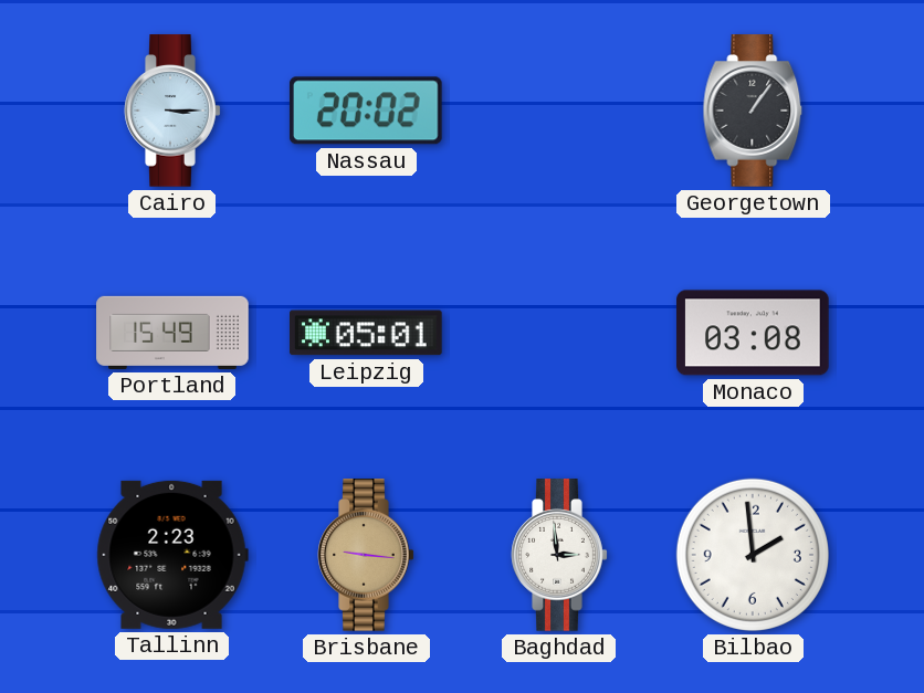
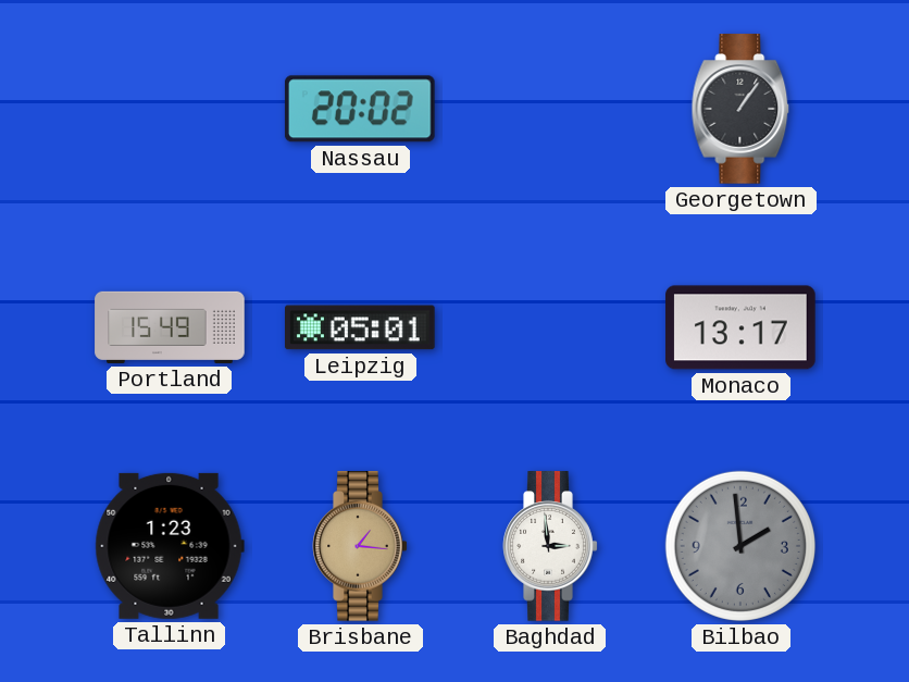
Cairo: 3:15 -> none (172, 111)
Monaco: 03:08 -> 13:17 (740, 327)
Tallinn: 2:23 -> 1:23 (170, 546)
Brisbane: 9:16 -> 1:16 (360, 546)
Bilbao dial: white -> grey (740, 546)
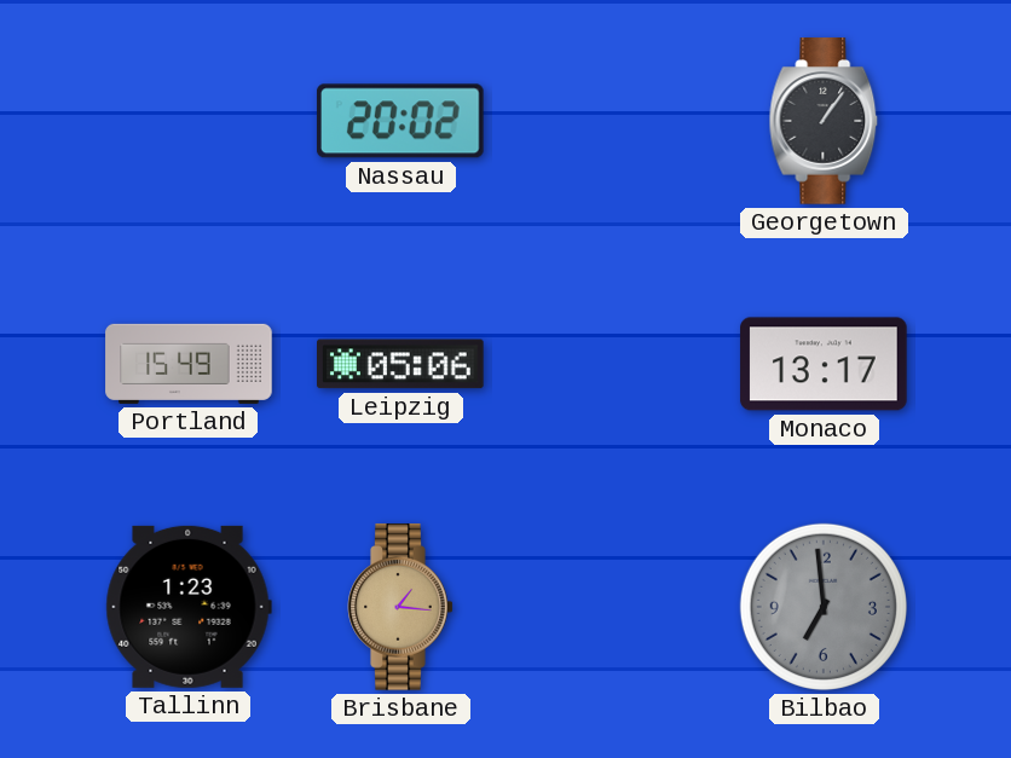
Leipzig: 05:01 -> 05:06 (401, 364)
Baghdad: 2:59 -> none (550, 546)
Bilbao: 1:59 -> 6:59 (824, 607)
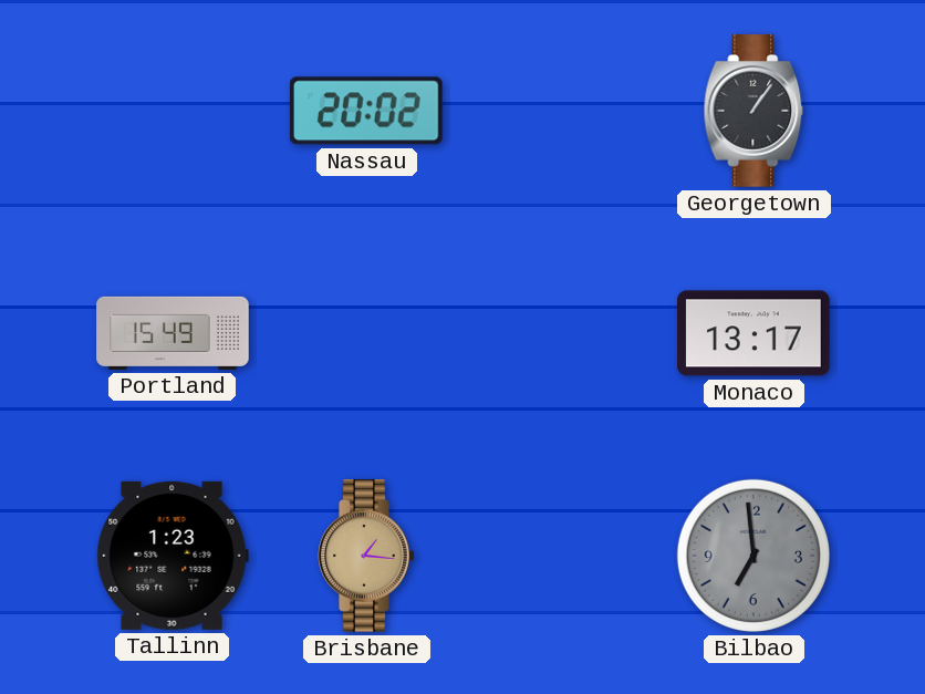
Leipzig: 05:06 -> none (401, 364)
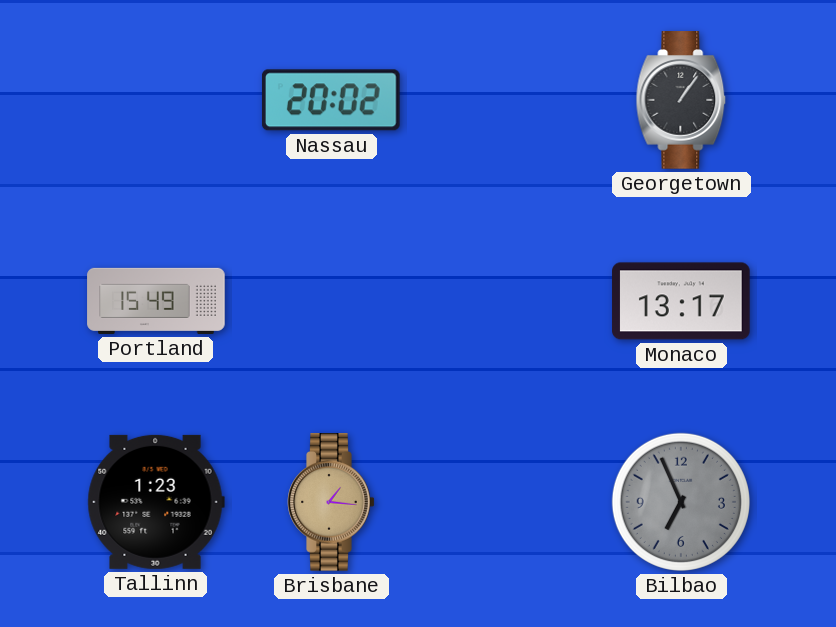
Bilbao: 6:59 -> 6:56 (681, 502)
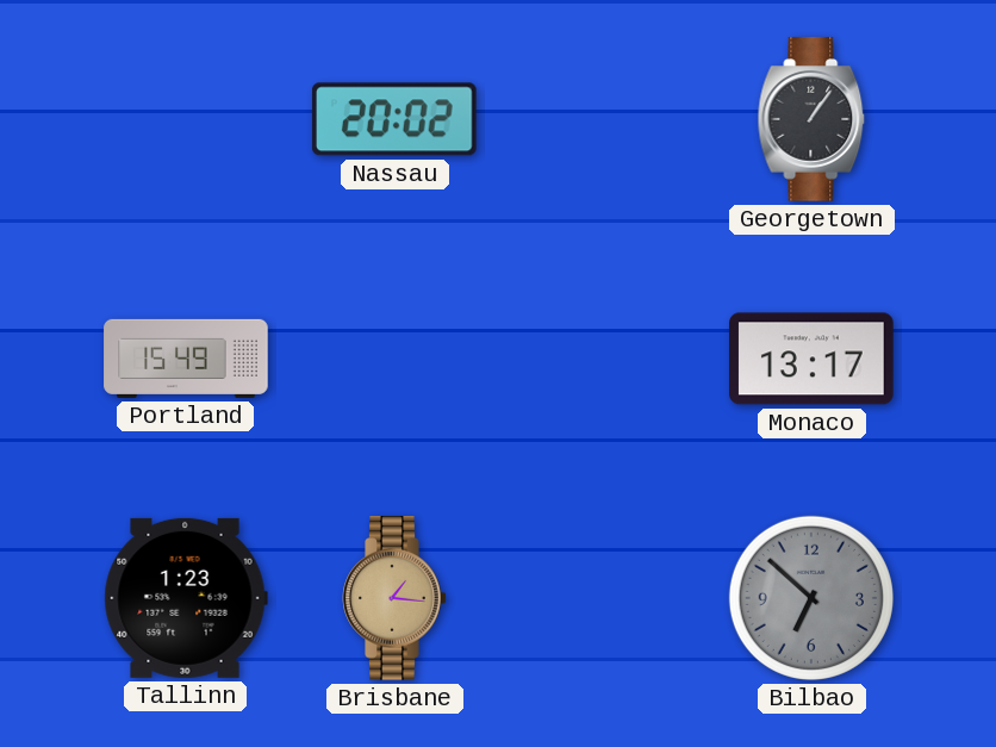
Bilbao: 6:56 -> 6:52 (811, 598)
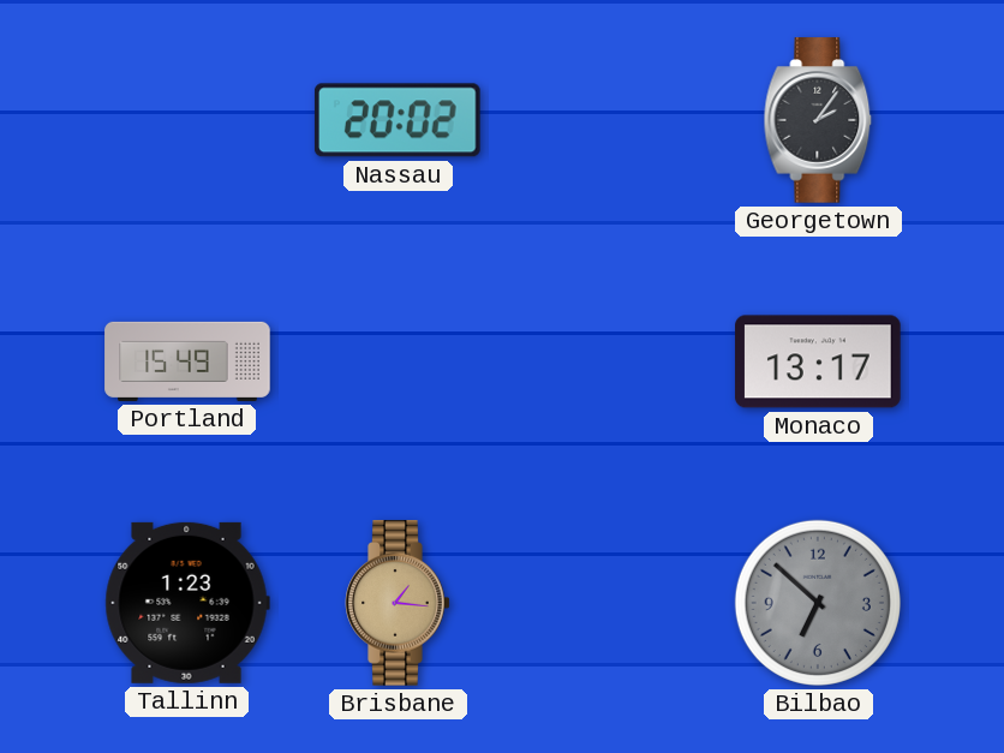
Georgetown: 1:06 -> 2:06 (818, 120)
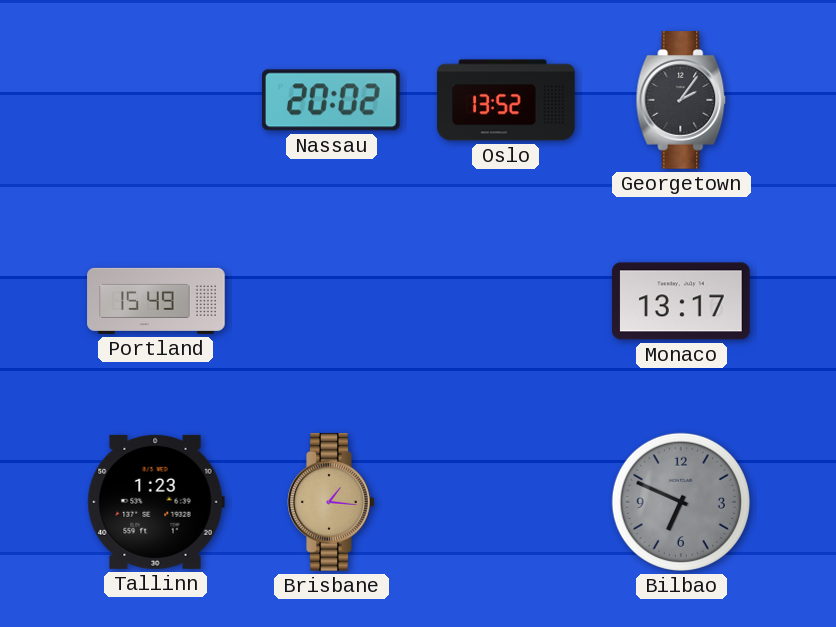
Oslo: none -> 13:52 (506, 100)
Bilbao: 6:52 -> 6:49 (681, 502)
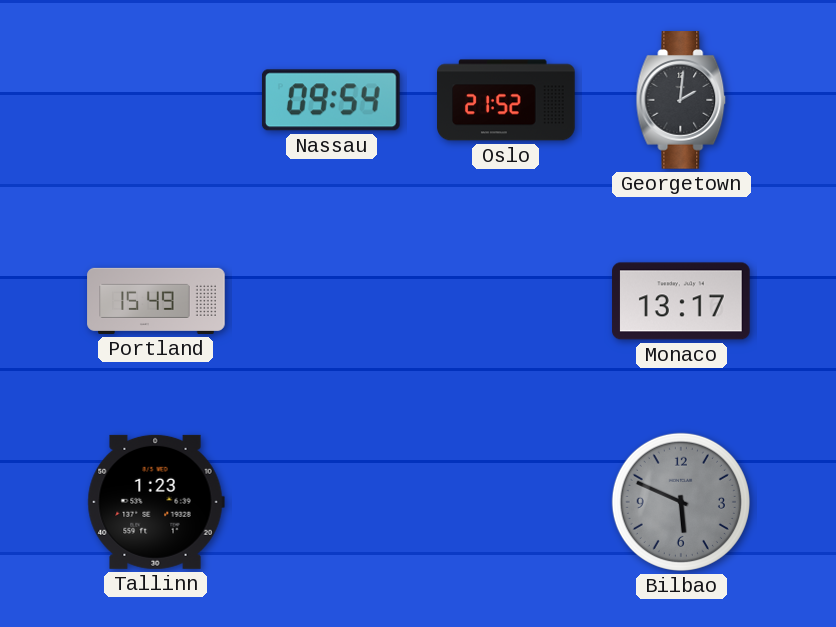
Nassau: 20:02 -> 09:54 (331, 100)
Oslo: 13:52 -> 21:52 (506, 100)
Georgetown: 2:06 -> 2:01 (681, 100)
Brisbane: 1:16 -> none (331, 502)
Bilbao: 6:49 -> 5:49 (681, 502)
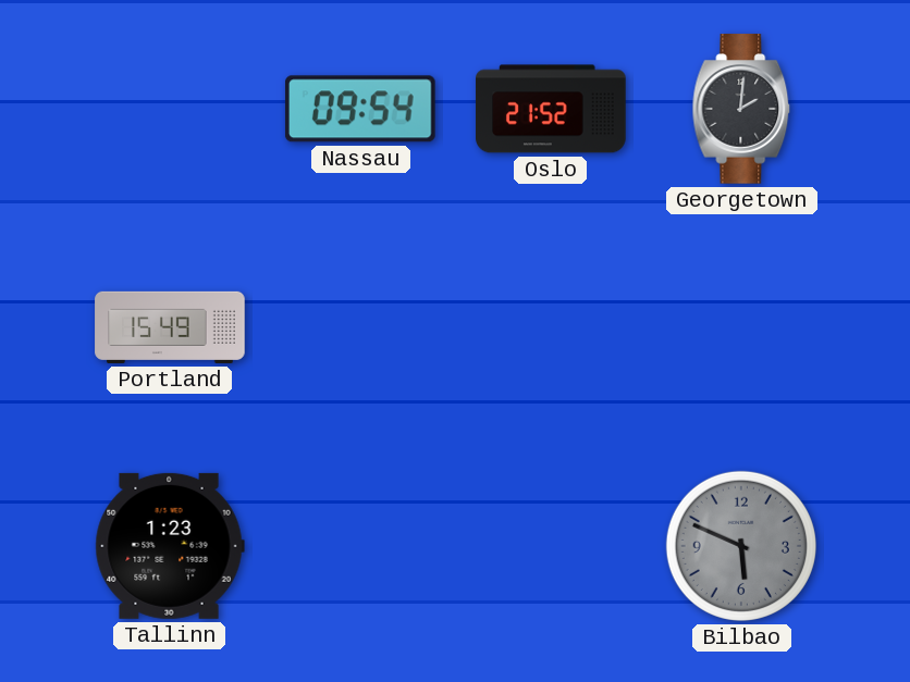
Monaco: 13:17 -> none (681, 301)
